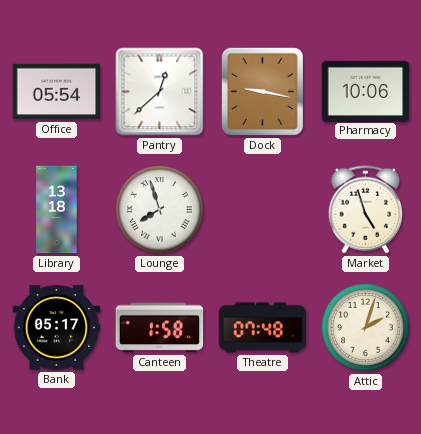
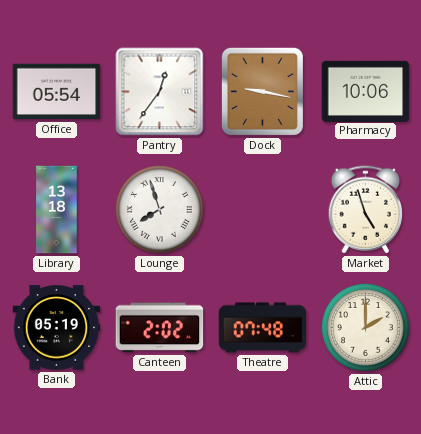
Pantry: 12:38 -> 12:36 (160, 92)
Bank: 05:17 -> 05:19 (57, 328)
Canteen: 1:58 -> 2:02 (160, 328)
Attic: 2:03 -> 2:00 (366, 328)
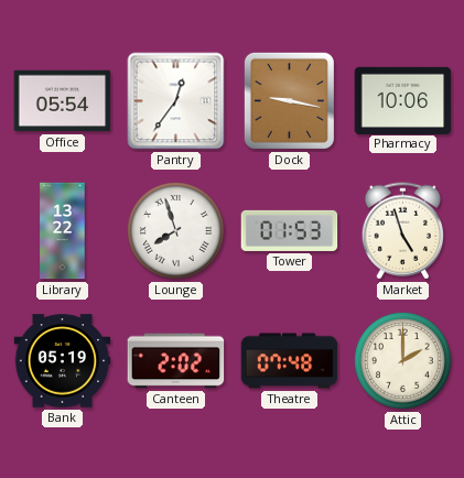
Library: 13:18 -> 13:22 (63, 231)
Tower: none -> 01:53 (290, 230)
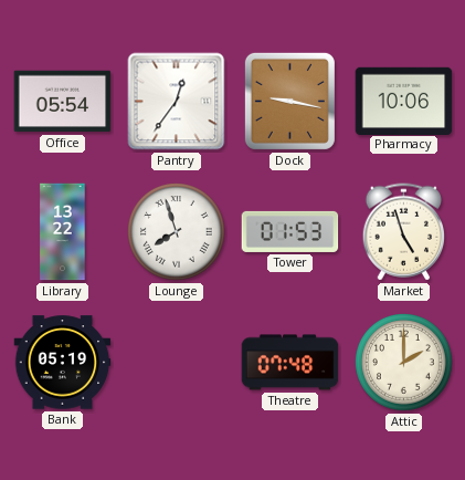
Canteen: 2:02 -> none (176, 361)
